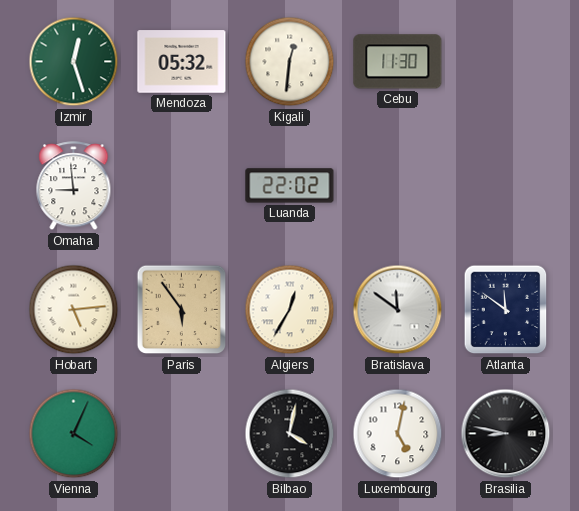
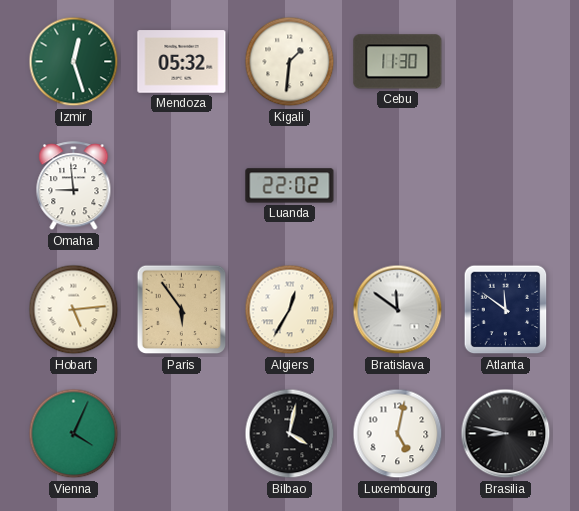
Kigali: 12:31 -> 1:31 (290, 62)
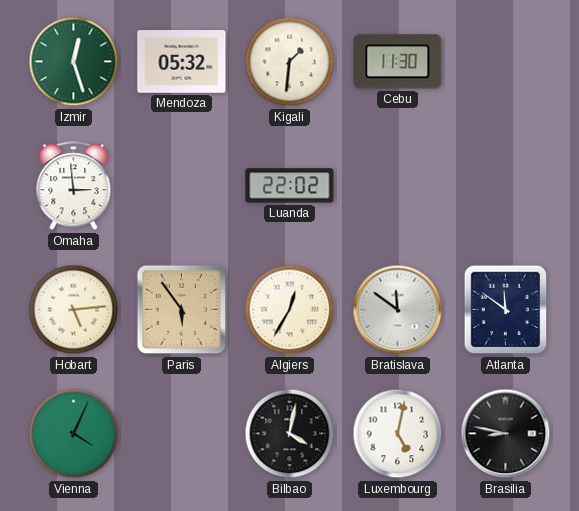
Omaha: 8:59 -> 2:59 (74, 186)
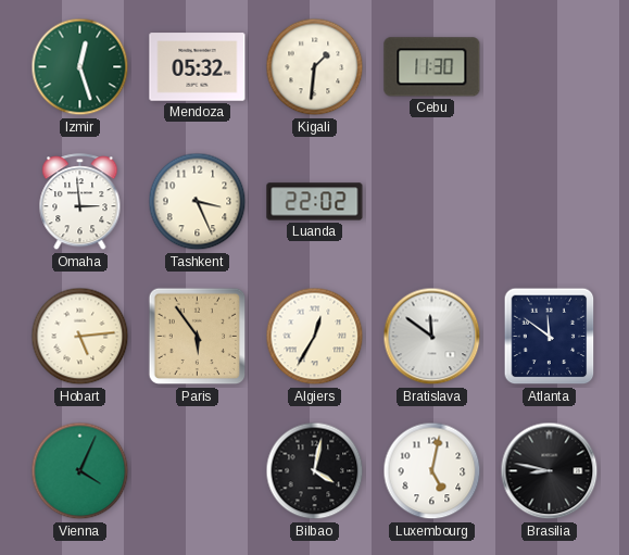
Tashkent: none -> 3:26 (198, 202)
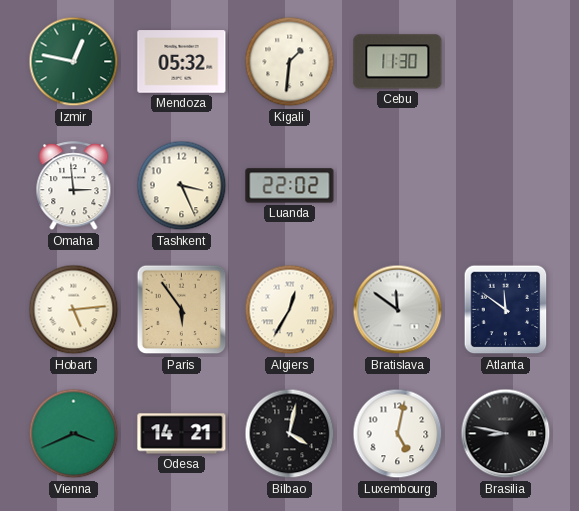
Izmir: 12:27 -> 12:47 (74, 62)
Vienna: 4:04 -> 3:41 (74, 434)
Odesa: none -> 14:21 (182, 434)
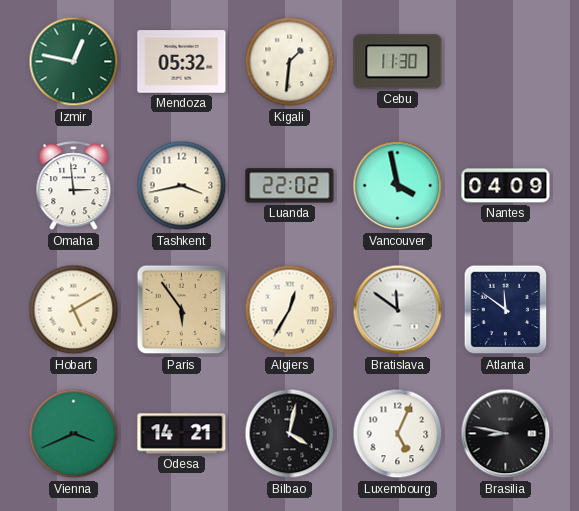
Tashkent: 3:26 -> 3:43 (182, 186)
Vancouver: none -> 3:58 (398, 186)
Nantes: none -> 04:09 (506, 186)
Hobart: 5:14 -> 5:10 (74, 310)
Luxembourg: 5:02 -> 5:04 (398, 434)
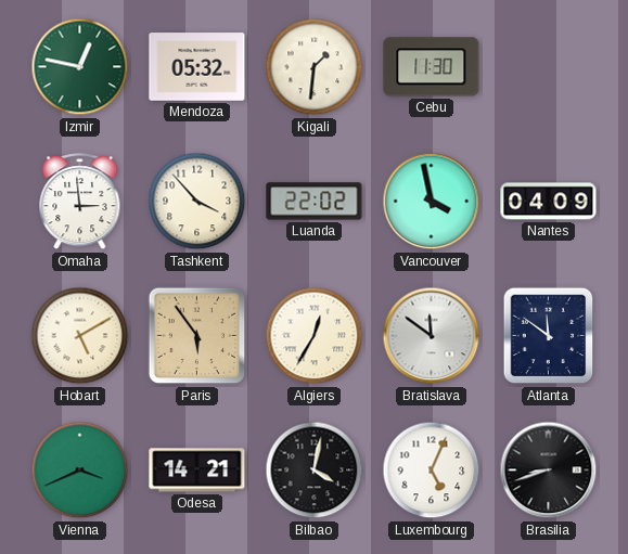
Tashkent: 3:43 -> 3:53 (197, 202)
Brasilia: 8:47 -> 8:42 (549, 471)
